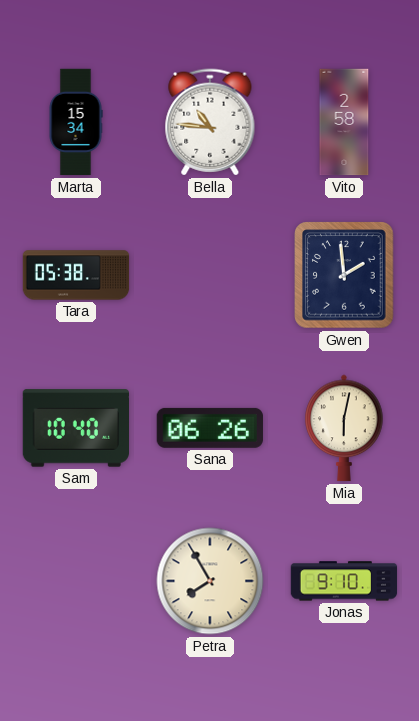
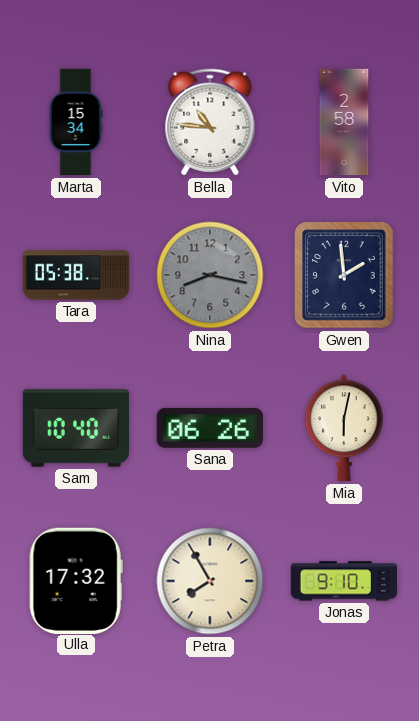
Nina: none -> 8:17 (210, 275)
Ulla: none -> 17:32 (76, 580)
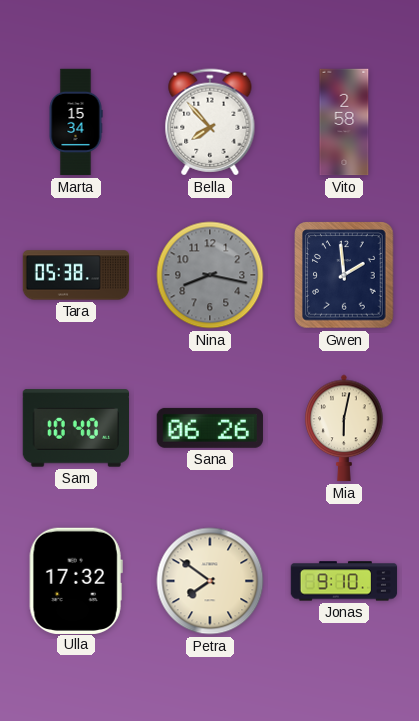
Bella: 10:46 -> 7:53 (210, 122)
Petra: 7:55 -> 7:51 (210, 581)
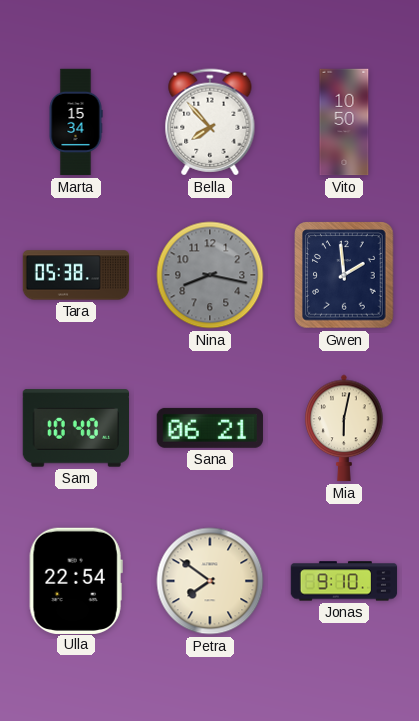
Vito: 2:58 -> 10:50 (344, 122)
Sana: 06:26 -> 06:21 (210, 428)
Ulla: 17:32 -> 22:54 (76, 580)
